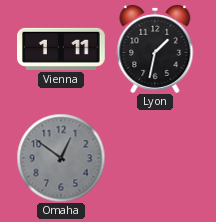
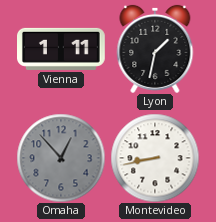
Omaha: 12:51 -> 12:53 (61, 158)
Montevideo: none -> 8:43 (155, 158)
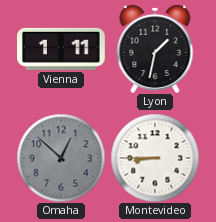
Omaha: 12:53 -> 12:52 (61, 158)
Montevideo: 8:43 -> 8:45 (155, 158)
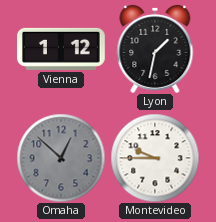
Vienna: 1:11 -> 1:12 (62, 49)
Montevideo: 8:45 -> 9:45 (155, 158)
